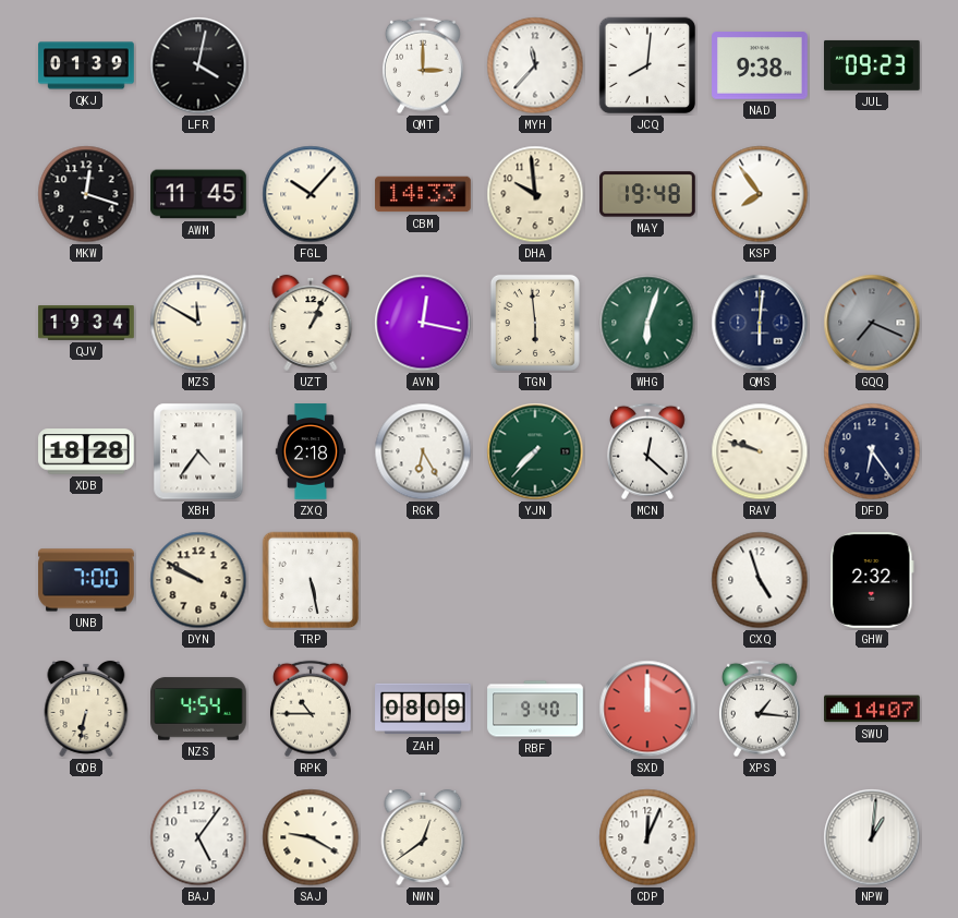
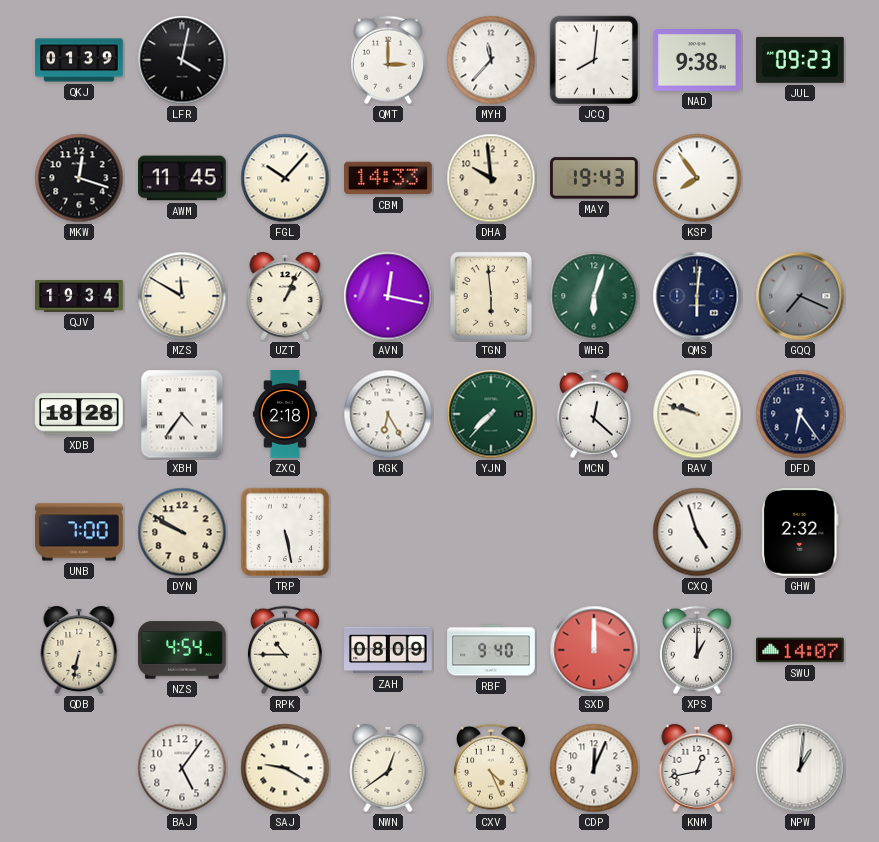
MAY: 19:48 -> 19:43 (594, 178)
XPS: 1:16 -> 1:00 (697, 650)
CXV: none -> 4:26 (491, 768)
KNM: none -> 12:43 (697, 768)
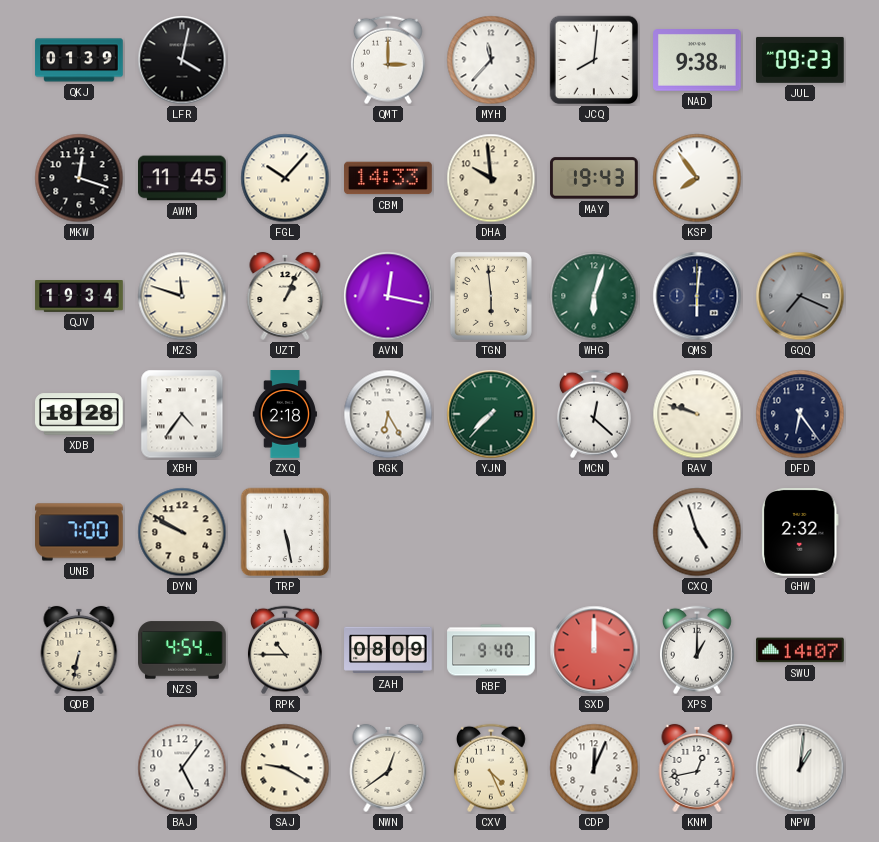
MZS: 11:50 -> 11:48 (182, 296)
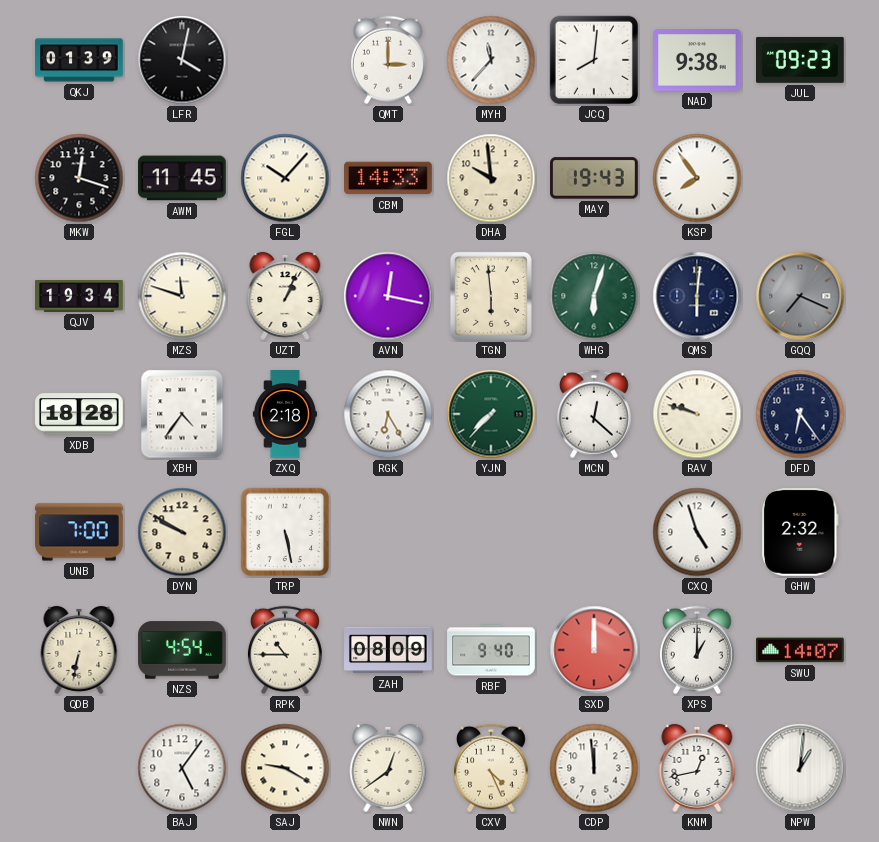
CDP: 12:04 -> 11:59 (594, 768)
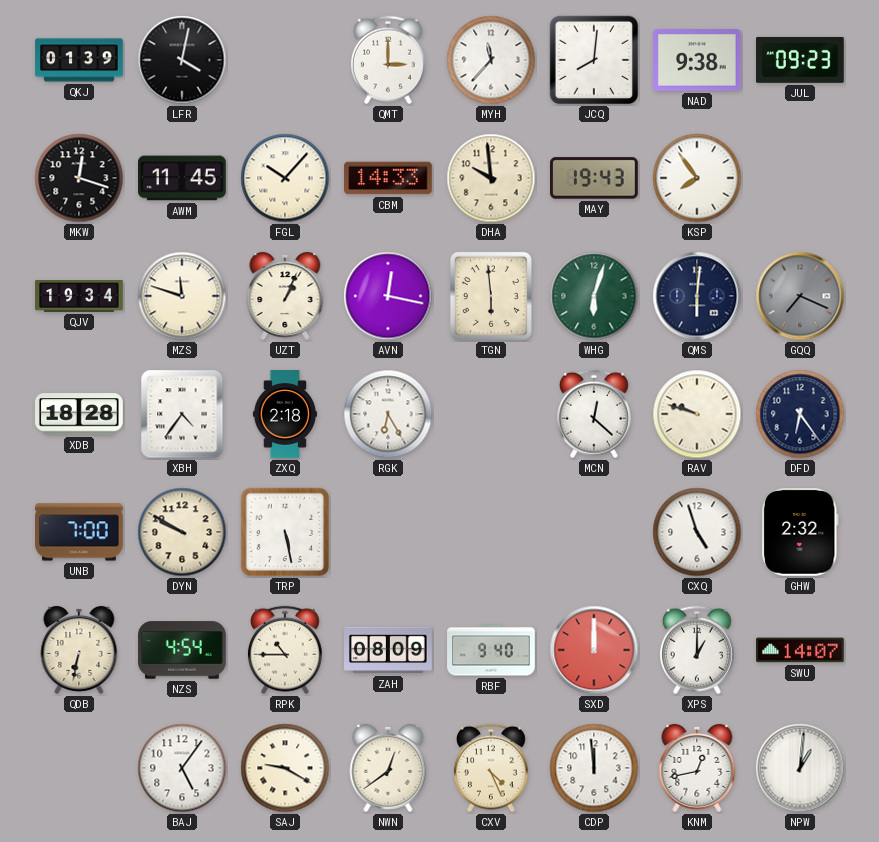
YJN: 7:37 -> none (491, 414)
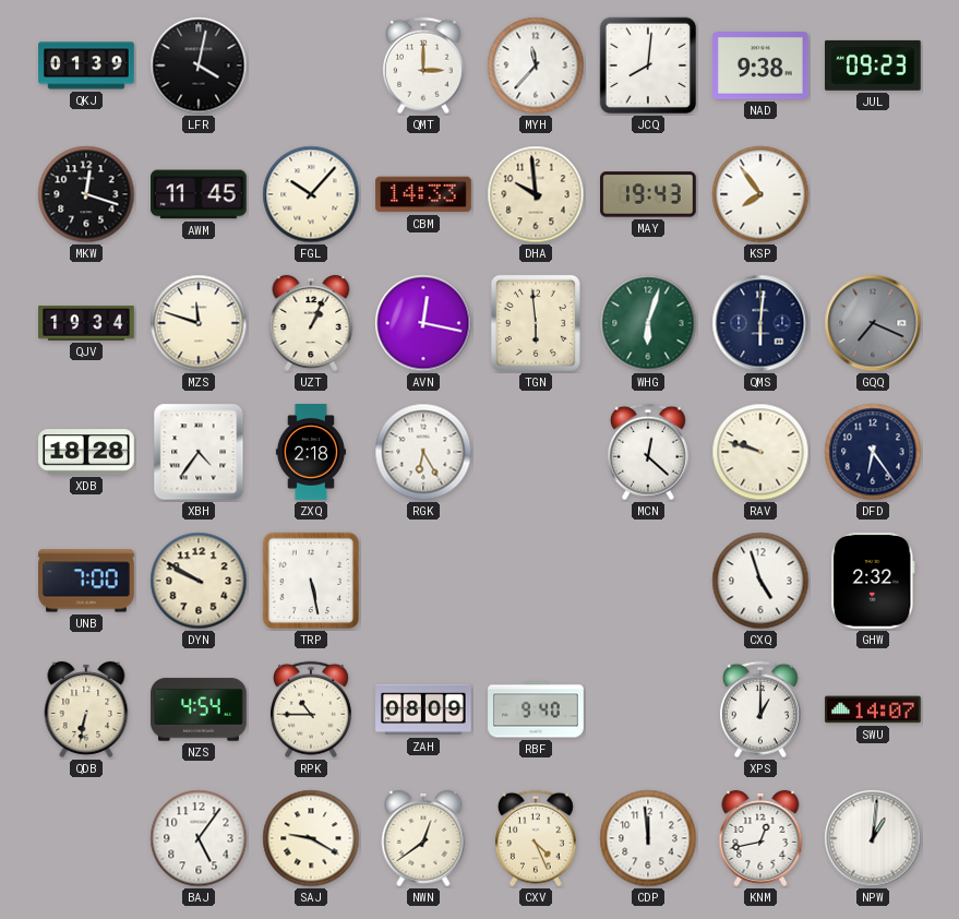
SXD: 12:00 -> none (594, 650)
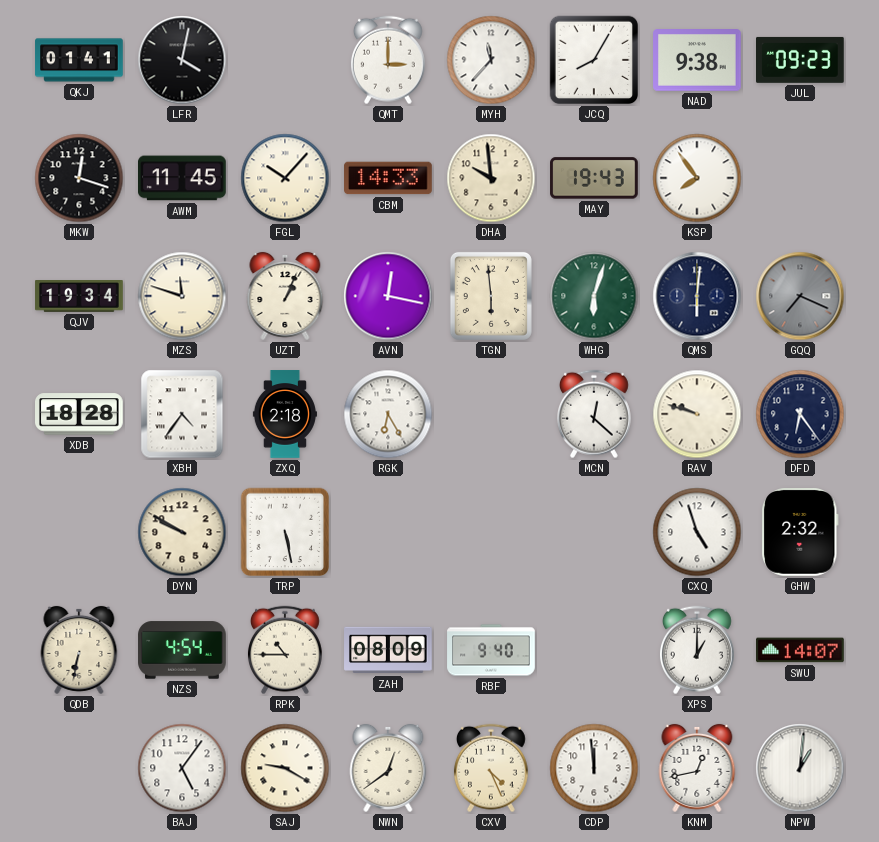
QKJ: 01:39 -> 01:41 (79, 60)
JCQ: 8:01 -> 8:05 (594, 60)
UNB: 7:00 -> none (86, 581)
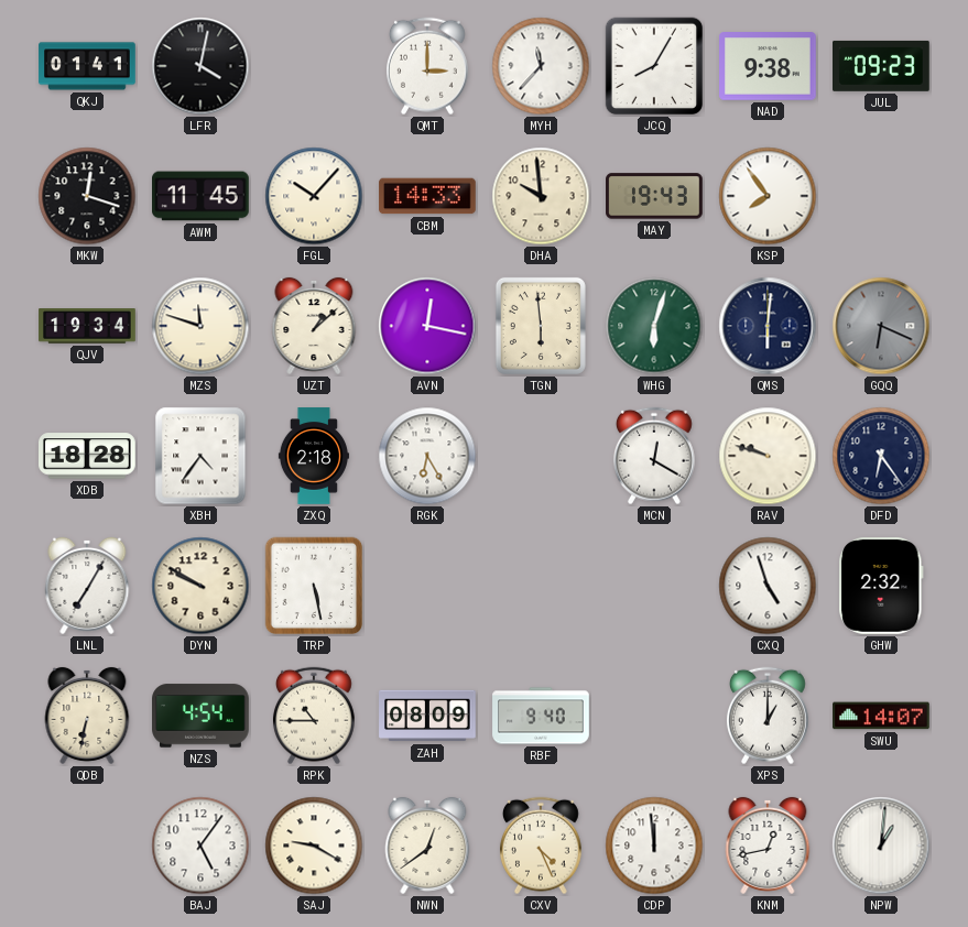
UZT: 1:04 -> 1:08 (314, 326)
GQQ: 7:19 -> 6:19 (881, 326)
MCN: 12:22 -> 12:20 (654, 456)
LNL: none -> 7:05 (87, 586)
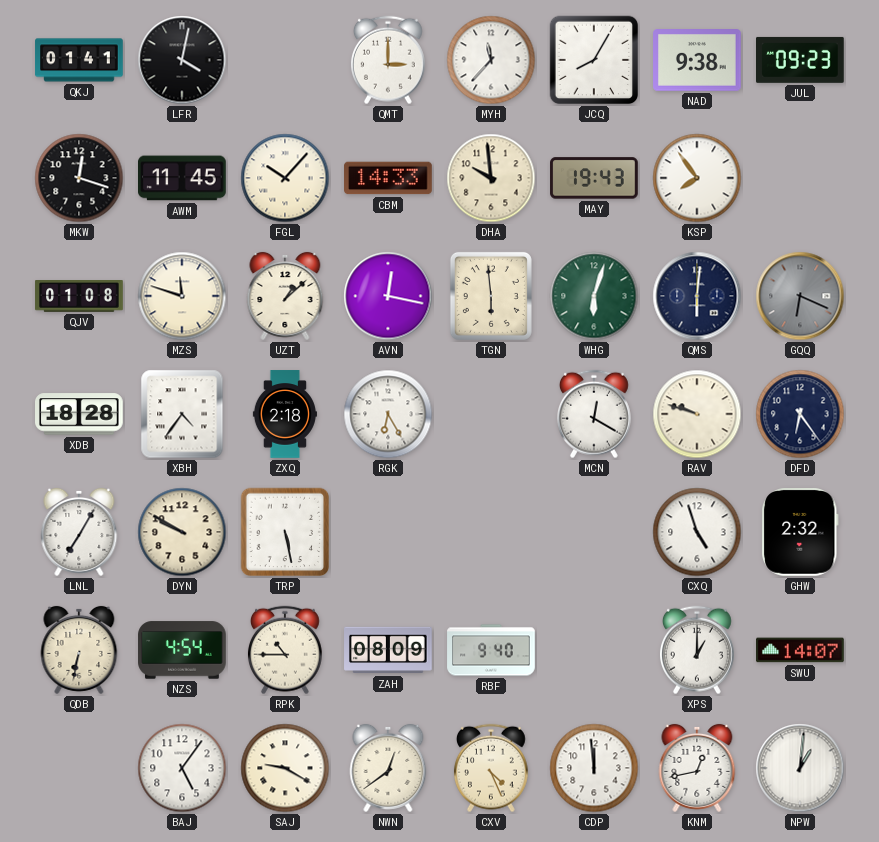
QJV: 19:34 -> 01:08 (79, 297)
